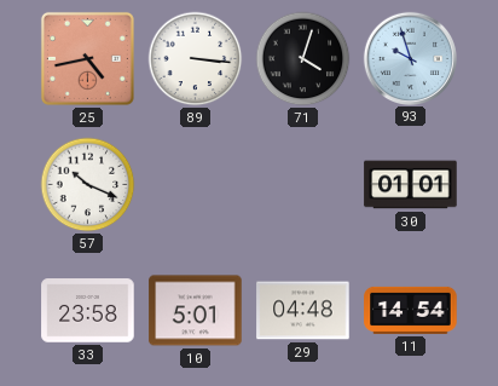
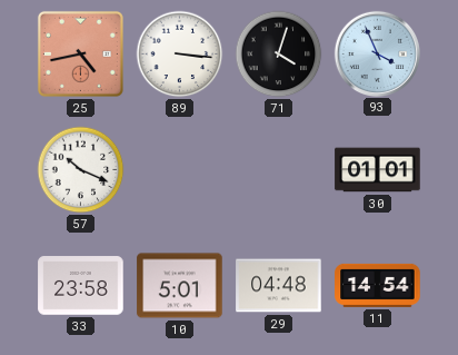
93: 9:57 -> 3:56 (377, 53)
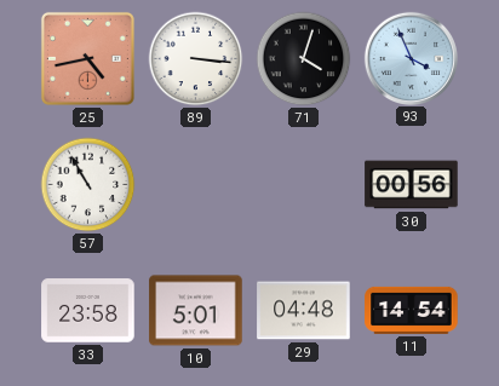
57: 10:19 -> 10:55 (88, 185)
30: 01:01 -> 00:56 (412, 185)
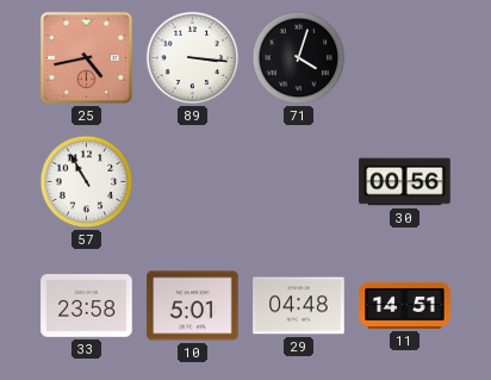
93: 3:56 -> none (411, 58)
11: 14:54 -> 14:51 (405, 305)
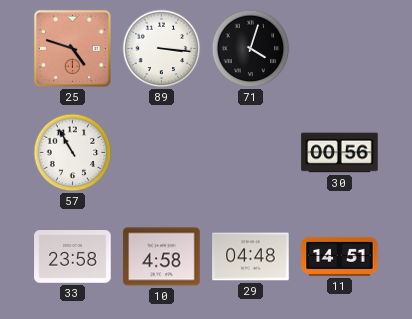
25: 4:43 -> 4:48 (72, 48)
10: 5:01 -> 4:58 (162, 257)
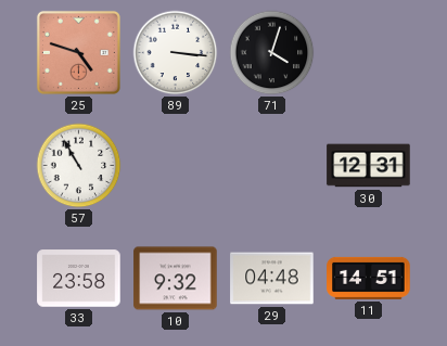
30: 00:56 -> 12:31 (369, 166)
10: 4:58 -> 9:32 (176, 279)
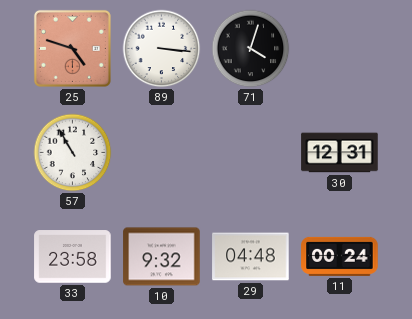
11: 14:51 -> 00:24 (340, 256)
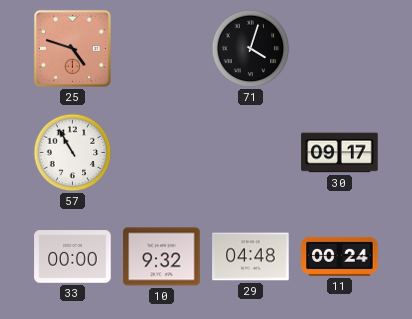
89: 3:16 -> none (162, 49)
30: 12:31 -> 09:17 (340, 153)
33: 23:58 -> 00:00 (73, 257)
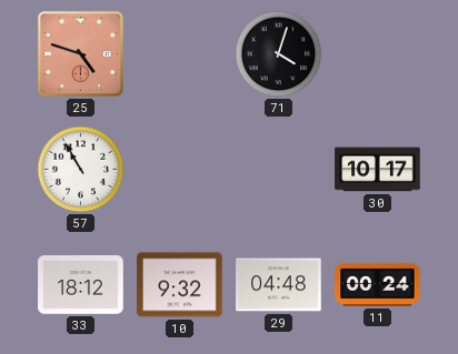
30: 09:17 -> 10:17 (378, 170)
33: 00:00 -> 18:12 (81, 285)
